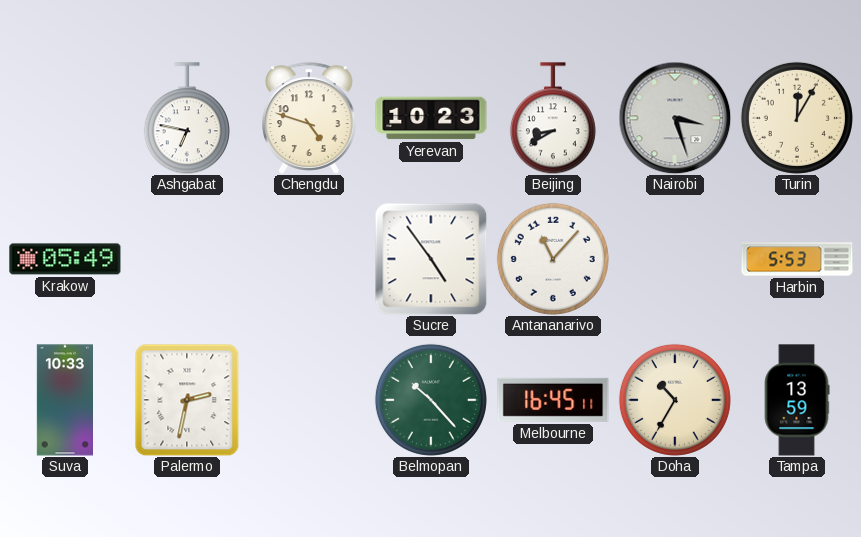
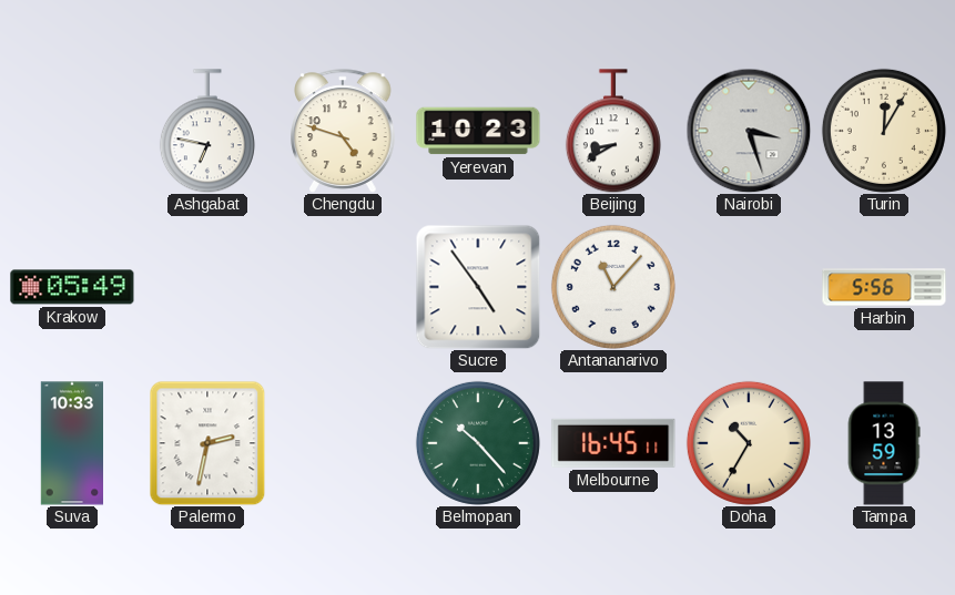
Harbin: 5:53 -> 5:56 (884, 287)
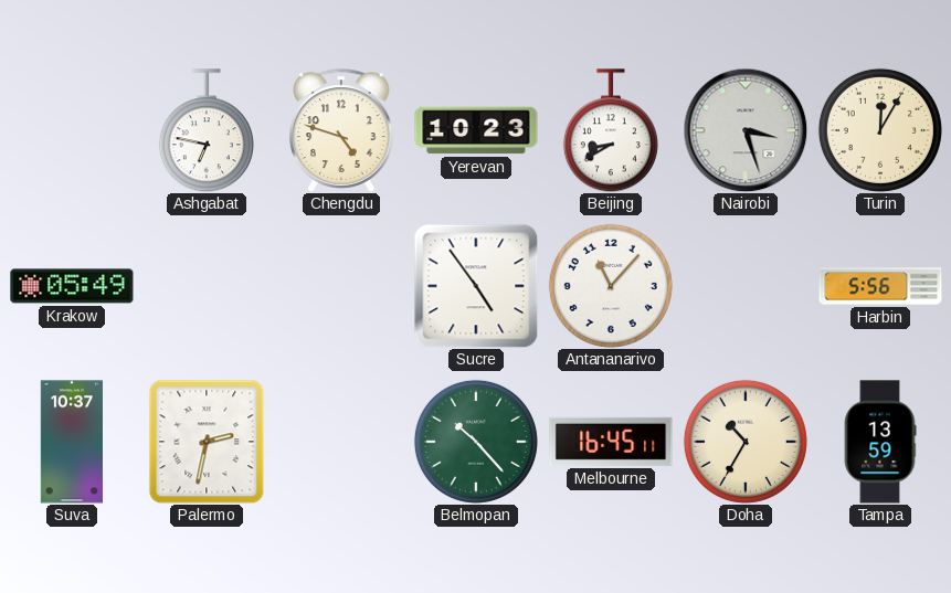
Suva: 10:33 -> 10:37 (71, 442)
